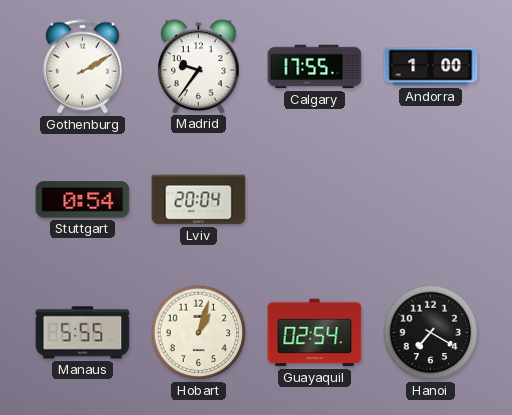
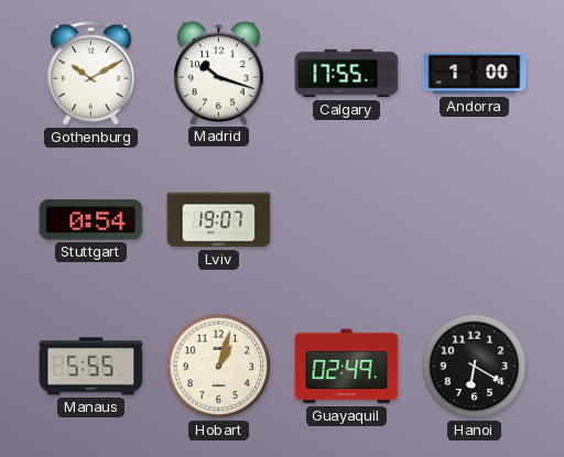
Gothenburg: 2:10 -> 10:10 (90, 74)
Madrid: 9:36 -> 10:18 (219, 73)
Lviv: 20:04 -> 19:07 (219, 220)
Guayaquil: 02:54 -> 02:49 (347, 367)
Hanoi: 7:20 -> 6:20 (475, 367)
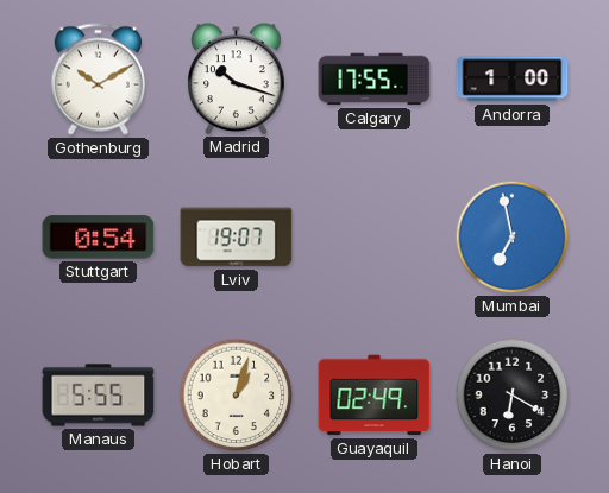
Mumbai: none -> 6:58 (513, 238)
